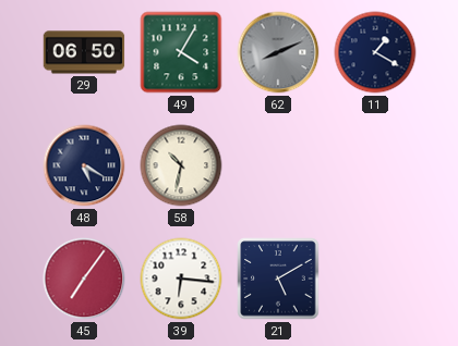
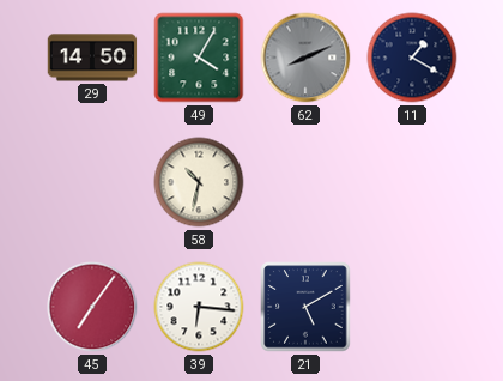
29: 06:50 -> 14:50 (92, 58)
48: 5:20 -> none (84, 165)
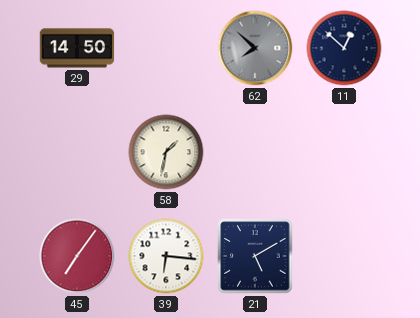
49: 4:05 -> none (199, 58)
62: 8:11 -> 7:52 (255, 48)
11: 1:20 -> 12:52 (344, 48)
58: 10:32 -> 1:32 (166, 152)
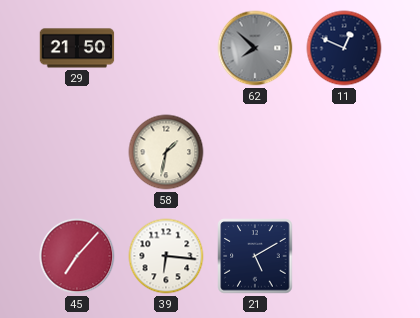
29: 14:50 -> 21:50 (77, 48)
11: 12:52 -> 12:49 (344, 48)
45: 7:06 -> 7:07 (77, 256)
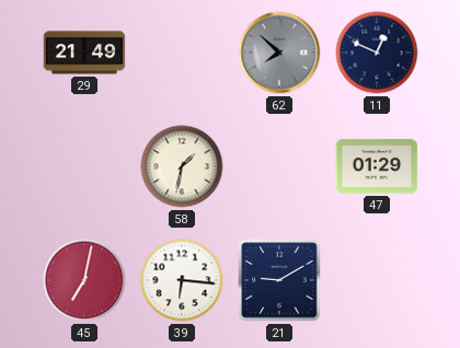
29: 21:50 -> 21:49 (84, 53)
47: none -> 01:29 (377, 166)
45: 7:07 -> 7:02 (84, 280)
21: 5:10 -> 9:10 (279, 280)
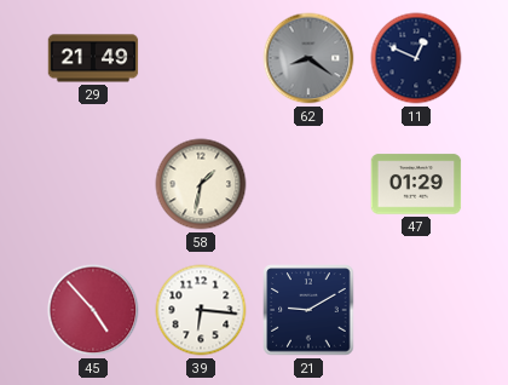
62: 7:52 -> 8:21 (308, 58)
45: 7:02 -> 4:53 (93, 310)
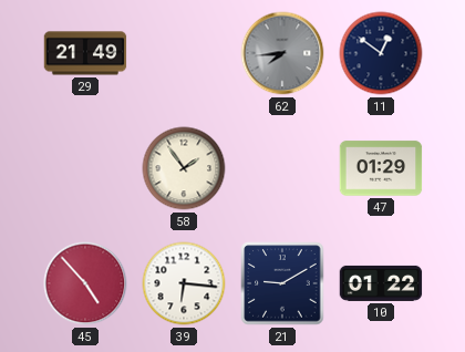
62: 8:21 -> 7:44 (282, 53)
11: 12:49 -> 12:51 (381, 53)
58: 1:32 -> 1:54 (184, 168)
10: none -> 01:22 (381, 283)
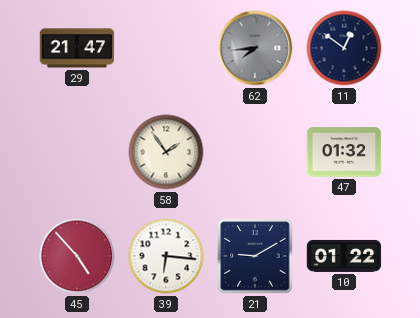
29: 21:49 -> 21:47 (77, 48)
47: 01:29 -> 01:32 (344, 152)
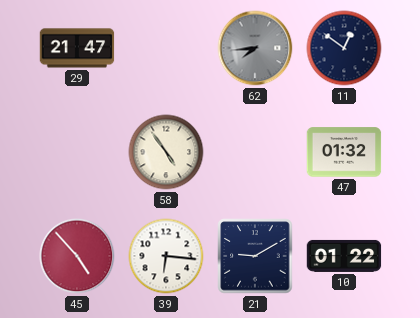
58: 1:54 -> 4:54 (166, 152)
